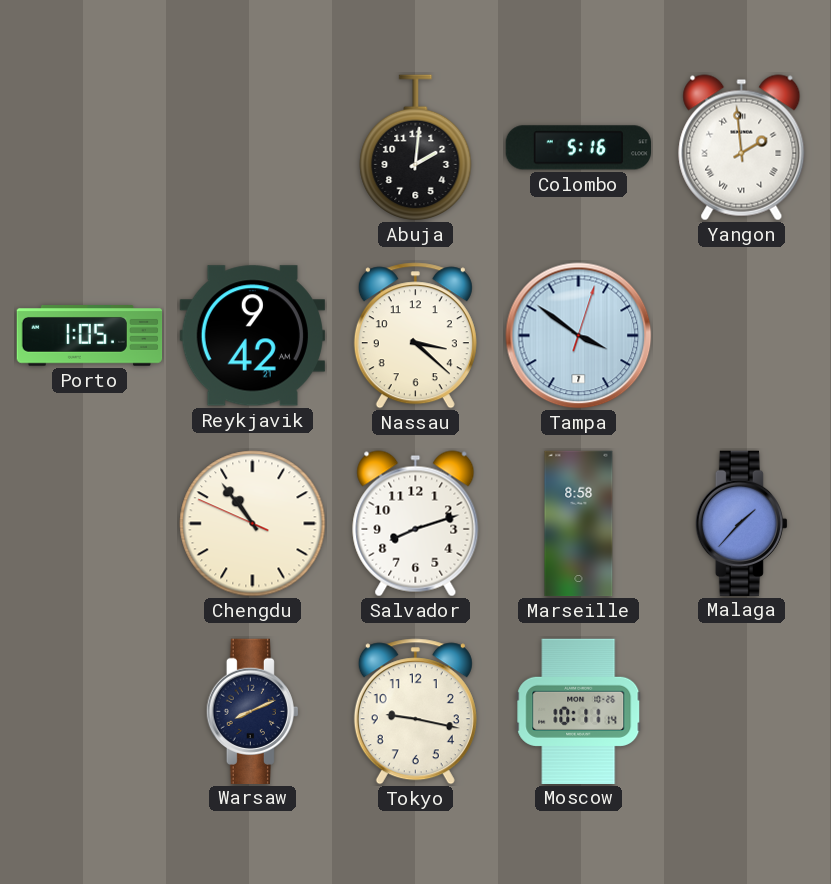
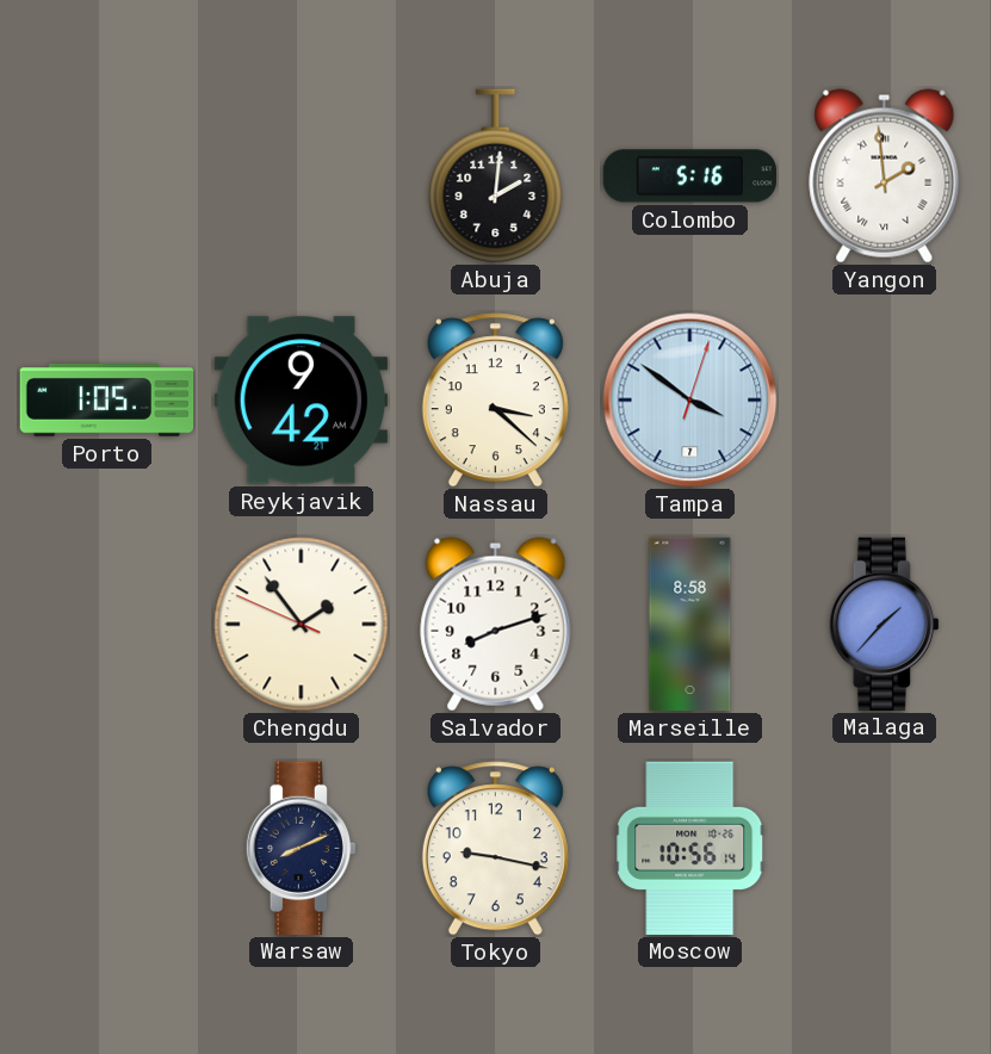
Chengdu: 10:53 -> 1:53 (302, 625)
Moscow: 10:11 -> 10:56 (690, 848)
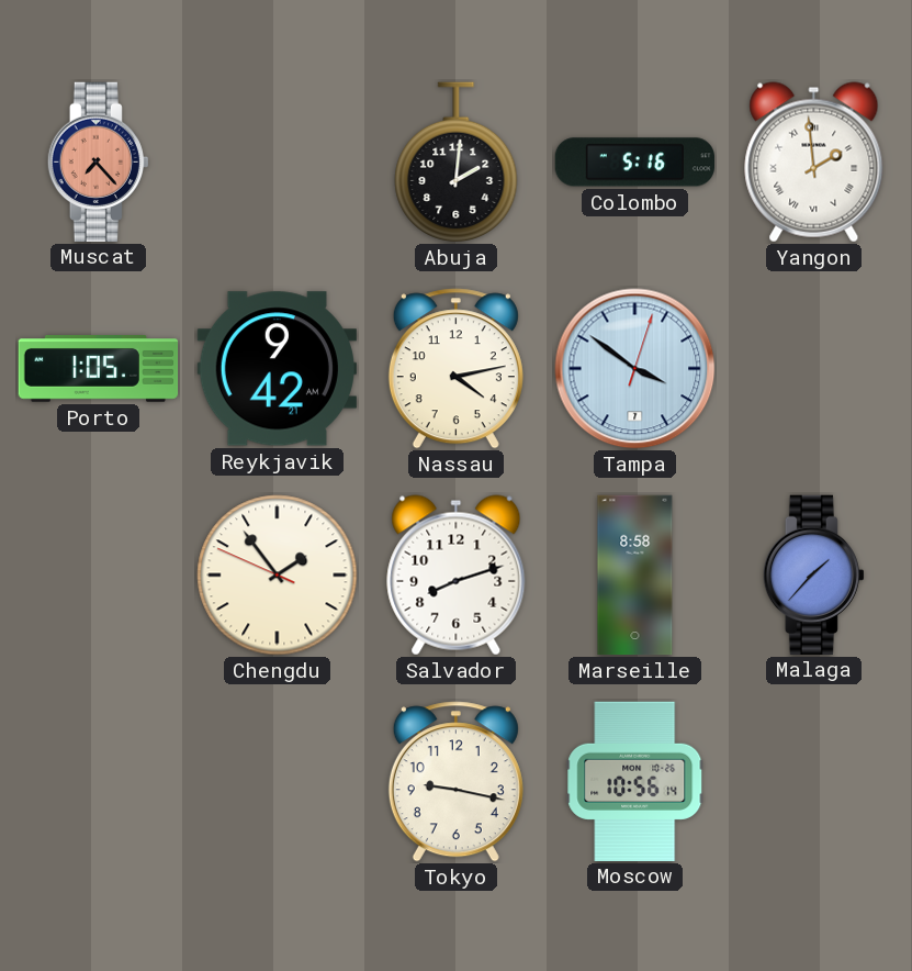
Muscat: none -> 7:23 (98, 161)
Nassau: 3:22 -> 4:13 (455, 369)
Warsaw: 8:11 -> none (301, 848)
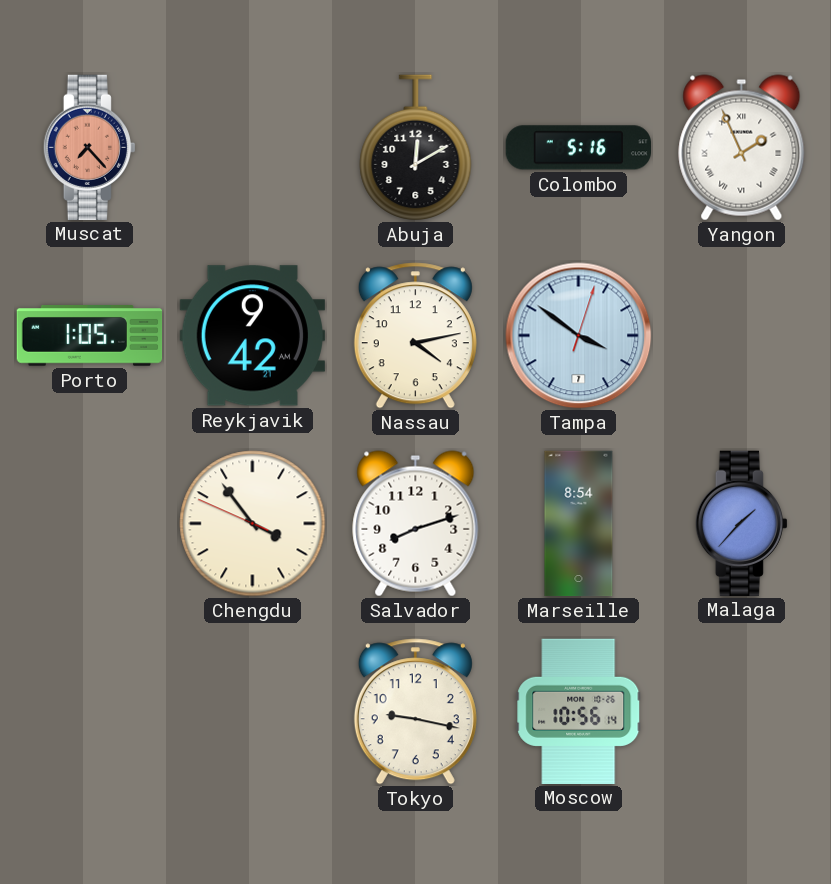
Abuja: 2:01 -> 12:10 (416, 148)
Yangon: 1:59 -> 1:56 (742, 148)
Chengdu: 1:53 -> 3:53 (253, 524)
Marseille: 8:58 -> 8:54 (579, 524)
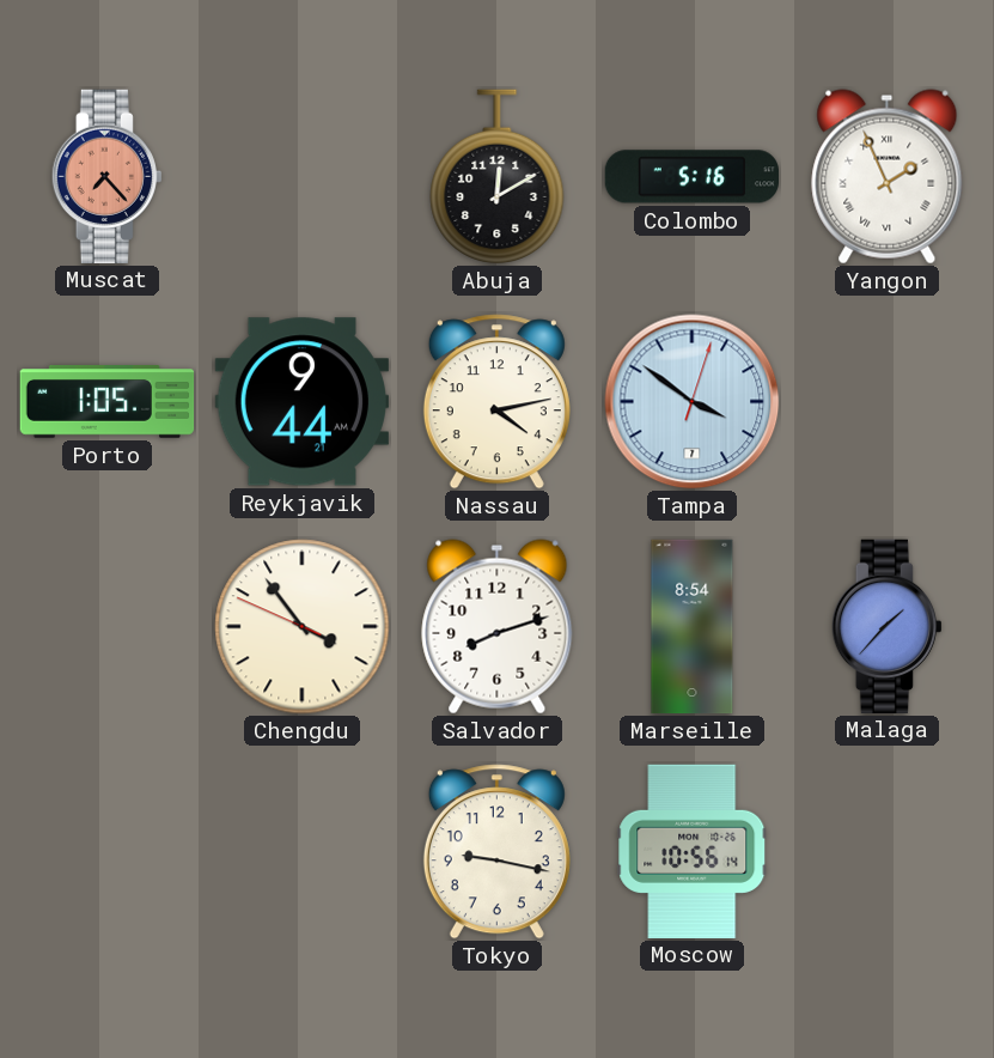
Reykjavik: 9:42 -> 9:44 (301, 402)
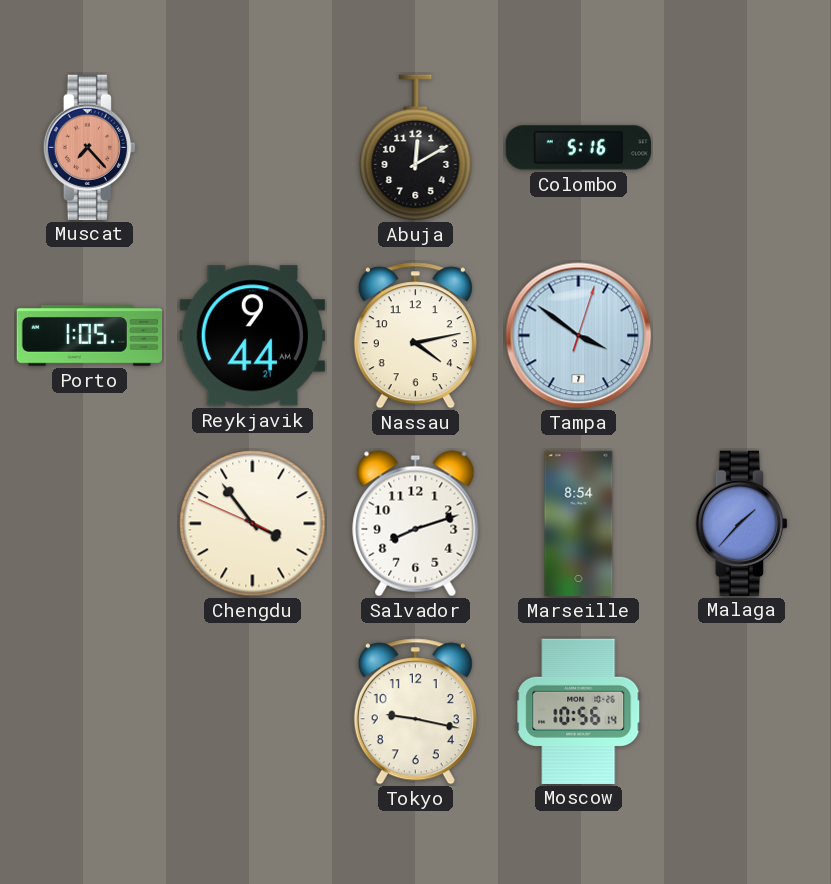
Yangon: 1:56 -> none (888, 177)
